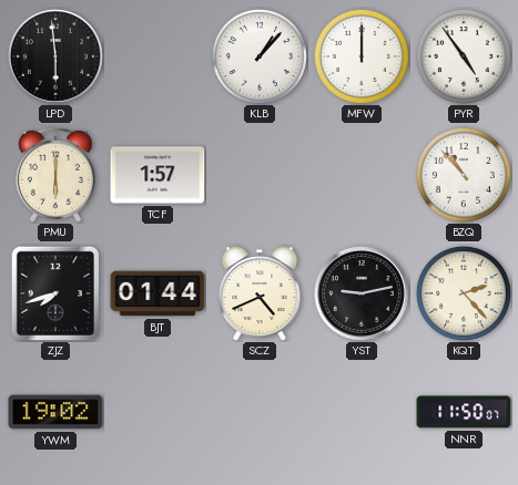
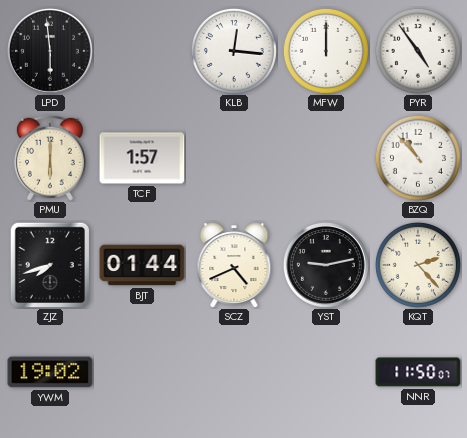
KLB: 1:07 -> 12:16 (234, 51)
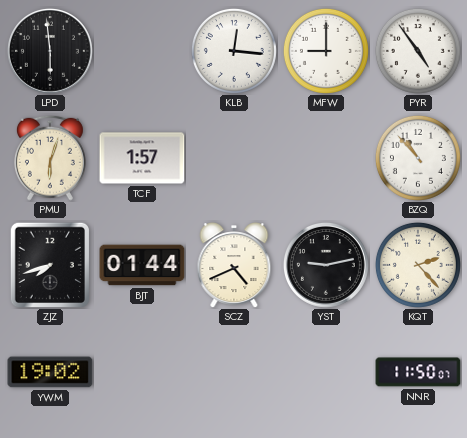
MFW: 12:00 -> 9:00 (326, 51)
PMU: 6:00 -> 6:03 (50, 158)
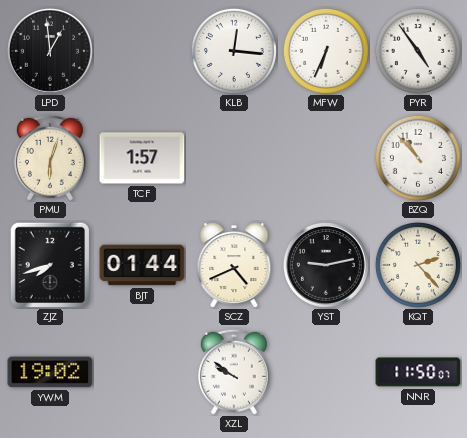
LPD: 5:59 -> 12:59 (50, 51)
MFW: 9:00 -> 6:34 (326, 51)
XZL: none -> 9:51 (234, 372)
